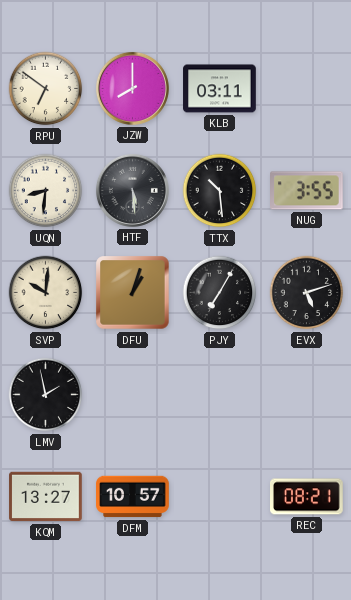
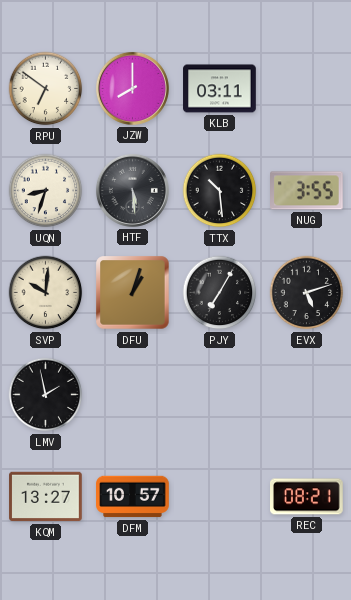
UQN: 8:31 -> 8:33 (46, 191)
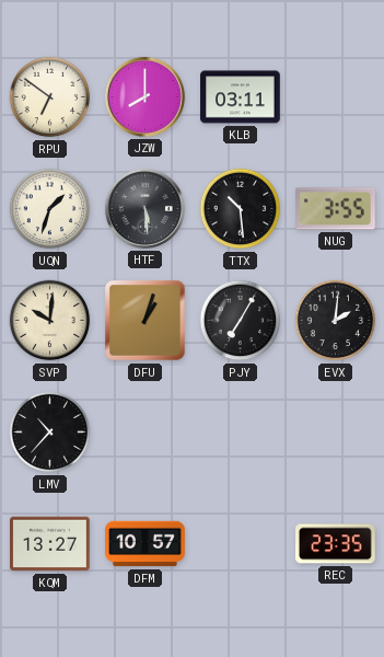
UQN: 8:33 -> 1:33 (50, 209)
EVX: 5:12 -> 2:01 (336, 321)
LMV: 1:58 -> 10:37 (50, 433)
REC: 08:21 -> 23:35 (336, 544)
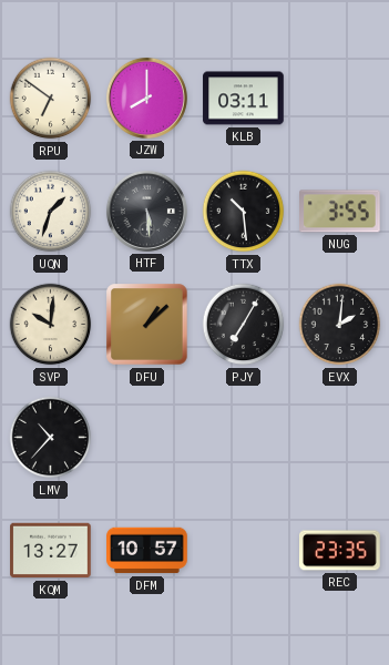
DFU: 1:03 -> 1:08 (147, 325)
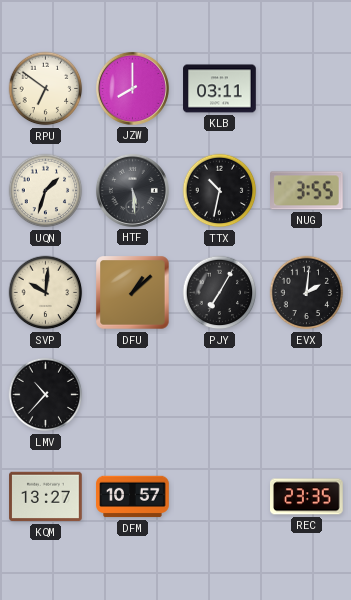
TTX: 10:29 -> 10:32 (220, 191)
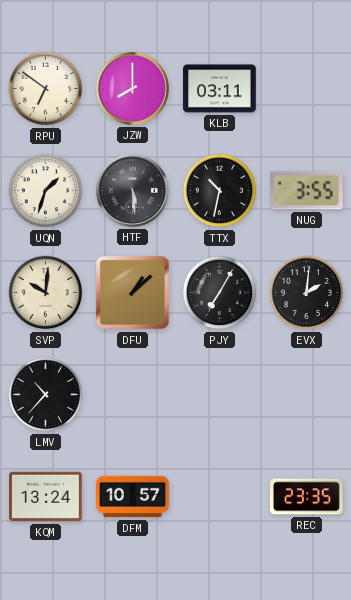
KQM: 13:27 -> 13:24 (46, 497)
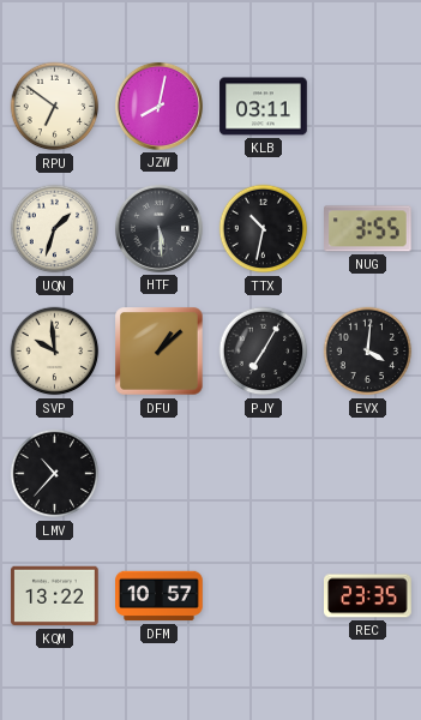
JZW: 8:00 -> 8:02 (158, 106)
SVP: 10:01 -> 9:59 (55, 352)
EVX: 2:01 -> 4:01 (368, 352)
KQM: 13:24 -> 13:22 (55, 596)
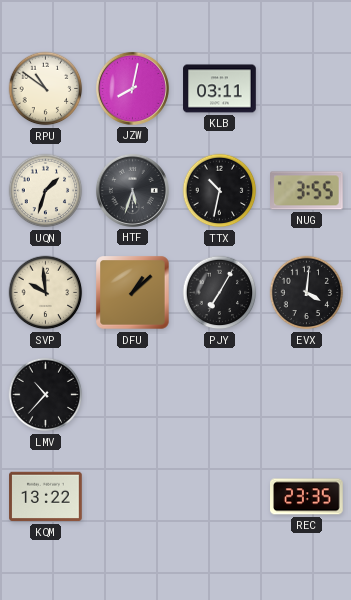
RPU: 6:51 -> 10:51 (46, 89)
HTF: 5:29 -> 5:33 (132, 190)
DFM: 10:57 -> none (160, 596)
